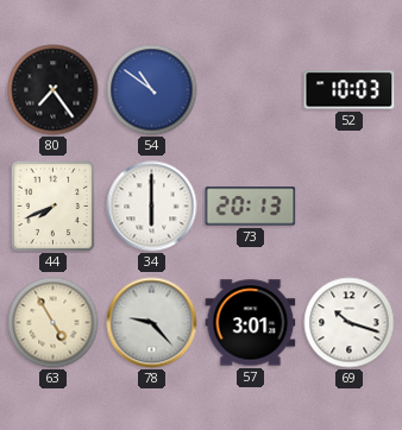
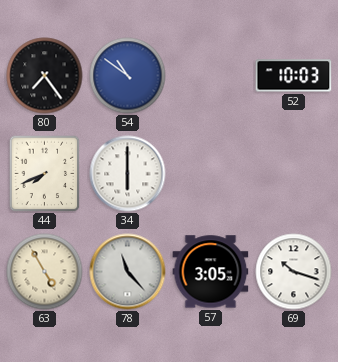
73: 20:13 -> none (251, 207)
78: 9:23 -> 11:23 (128, 272)
57: 3:01 -> 3:05 (211, 272)
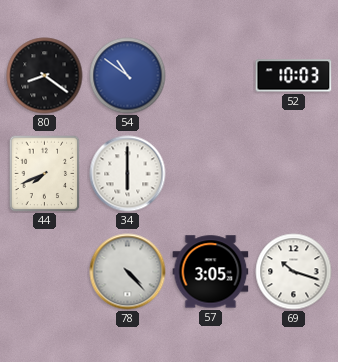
80: 7:24 -> 8:21 (45, 76)
63: 4:55 -> none (45, 272)
78: 11:23 -> 4:23 (128, 272)
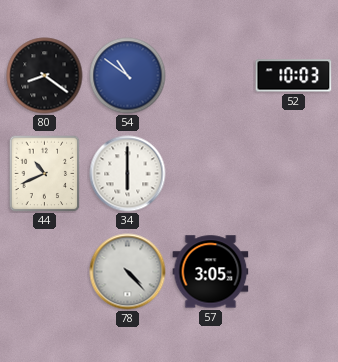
44: 7:41 -> 10:41 (45, 173)
69: 10:18 -> none (294, 272)
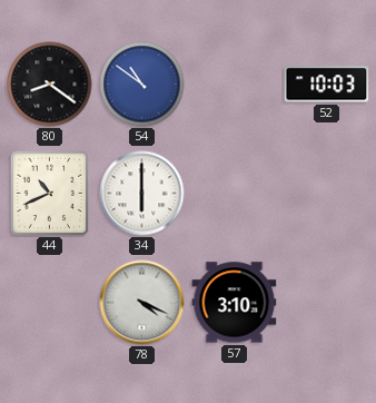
78: 4:23 -> 4:19 (142, 303)
57: 3:05 -> 3:10 (235, 303)
